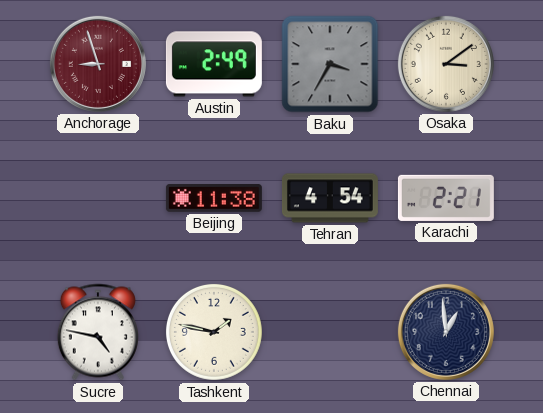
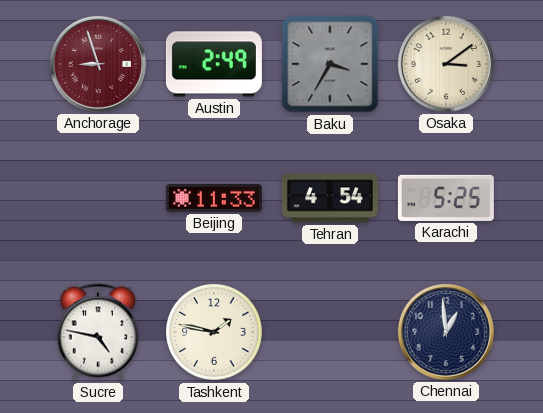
Beijing: 11:38 -> 11:33 (214, 199)
Karachi: 2:21 -> 5:25 (446, 198)
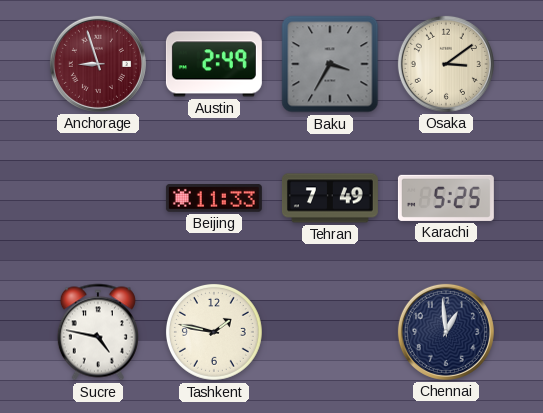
Tehran: 4:54 -> 7:49 (330, 198)
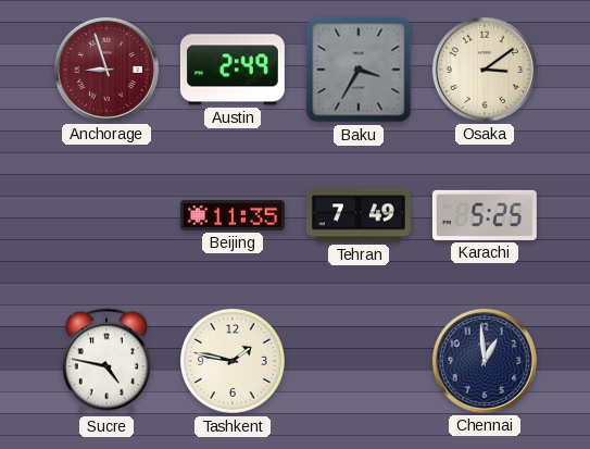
Beijing: 11:33 -> 11:35 (233, 216)
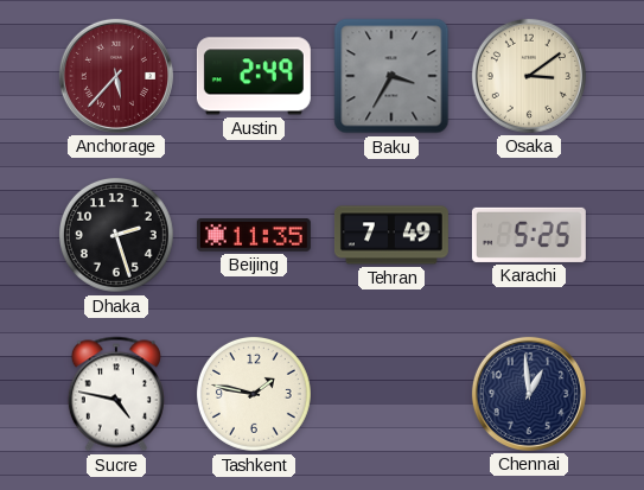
Anchorage: 8:57 -> 5:37 (116, 76)
Dhaka: none -> 2:27 (116, 235)
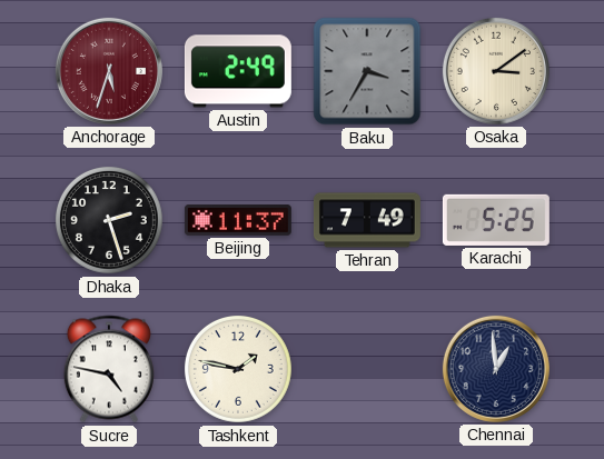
Anchorage: 5:37 -> 5:33 (109, 71)
Beijing: 11:35 -> 11:37 (238, 221)
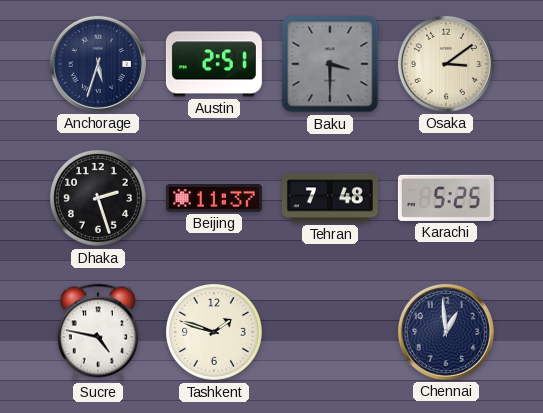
Anchorage dial: burgundy -> navy (98, 64)
Austin: 2:49 -> 2:51 (214, 64)
Baku: 3:35 -> 3:30 (330, 64)
Tehran: 7:49 -> 7:48 (330, 198)
Tashkent: 1:47 -> 1:48 (214, 332)
